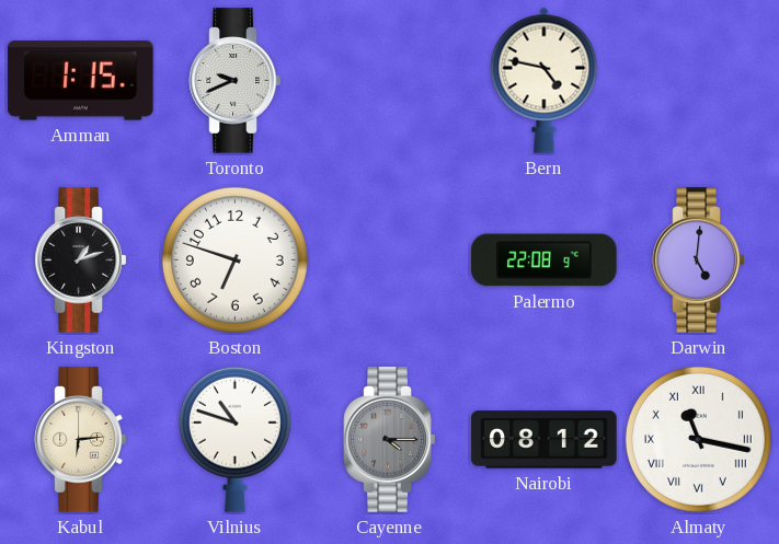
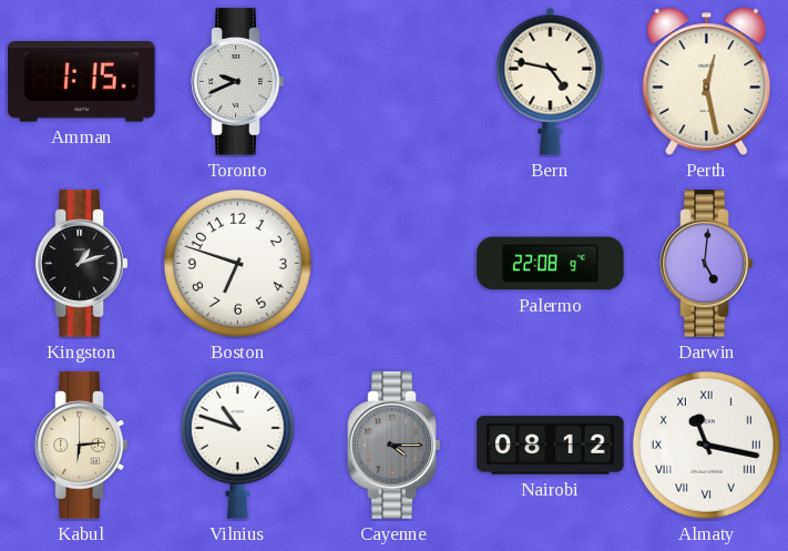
Perth: none -> 12:28 (707, 81)
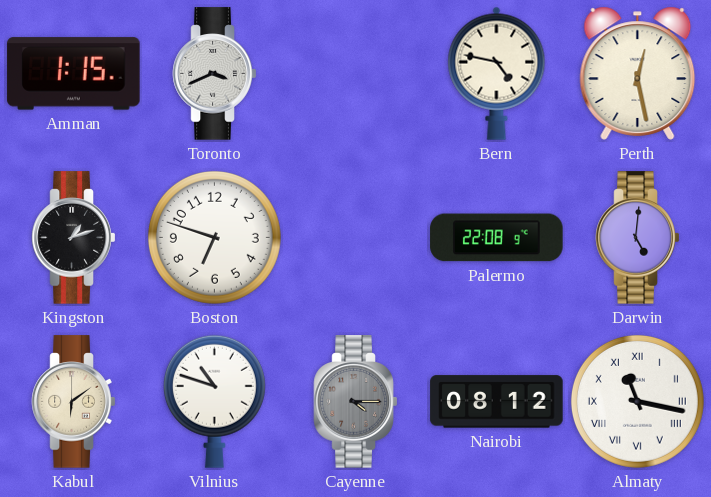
Toronto: 9:41 -> 3:41 (215, 74)
Kabul: 6:14 -> 6:09 (74, 402)
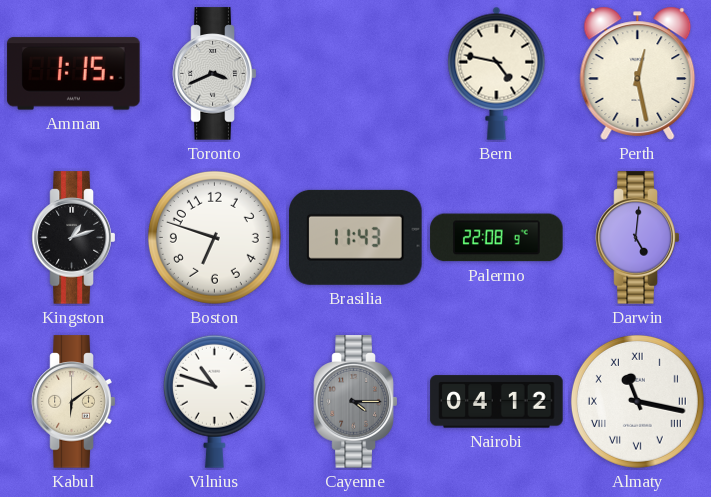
Brasilia: none -> 11:43 (356, 237)
Nairobi: 08:12 -> 04:12 (497, 402)
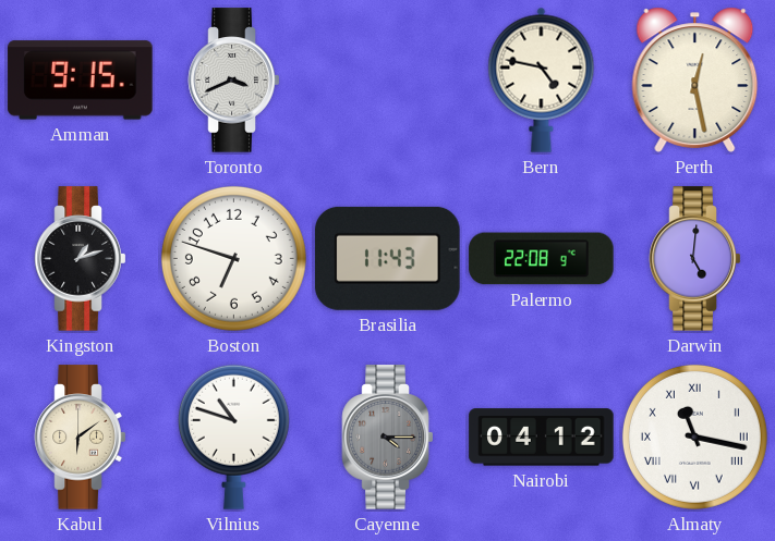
Amman: 1:15 -> 9:15 (81, 81)
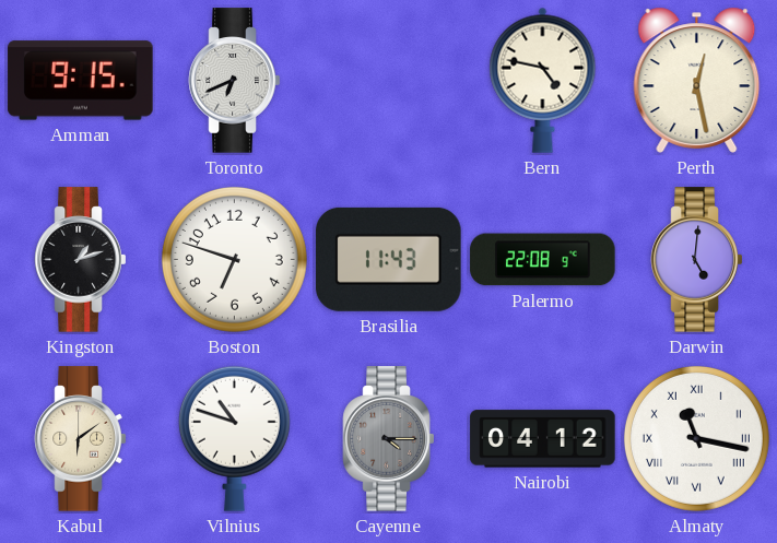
Toronto: 3:41 -> 6:41 (235, 81)
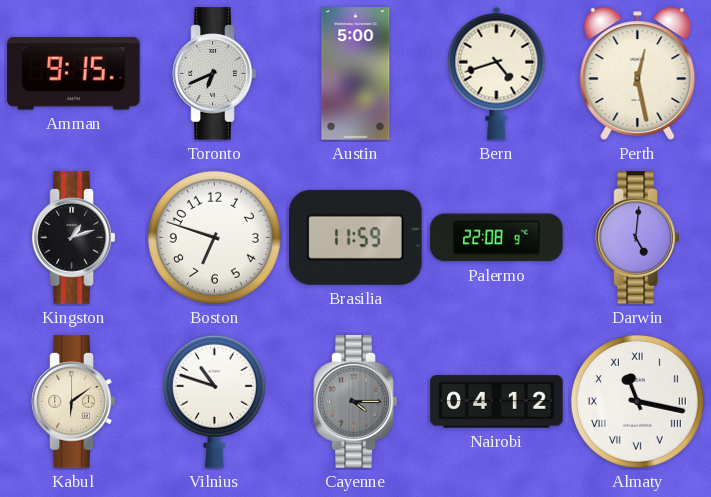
Austin: none -> 5:00 (356, 74)
Bern: 4:47 -> 4:42 (497, 73)
Brasilia: 11:43 -> 11:59 (356, 237)
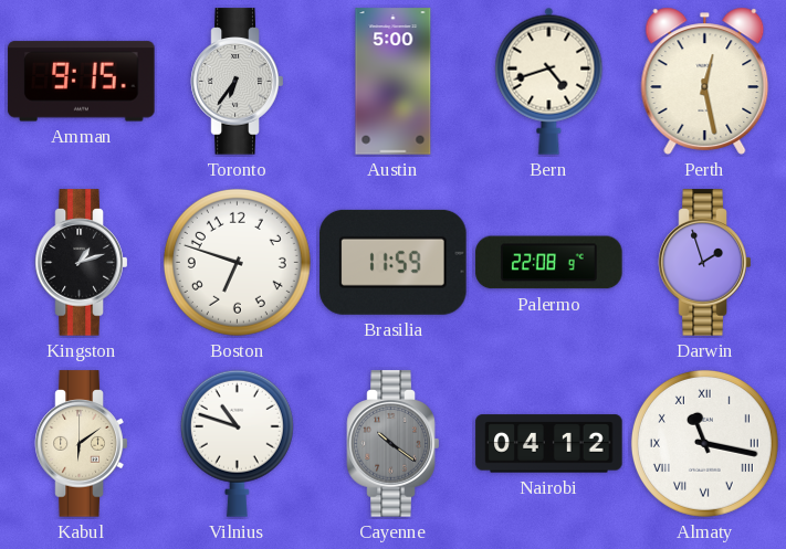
Toronto: 6:41 -> 6:36 (238, 82)
Darwin: 5:01 -> 1:57 (705, 263)
Cayenne: 4:15 -> 10:21 (394, 444)
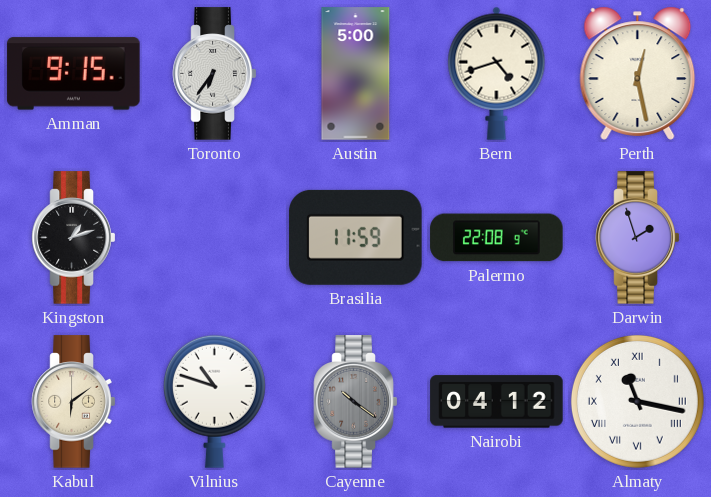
Boston: 6:48 -> none (237, 262)
